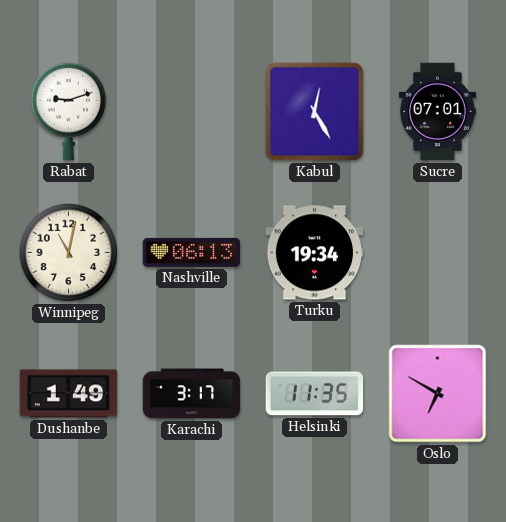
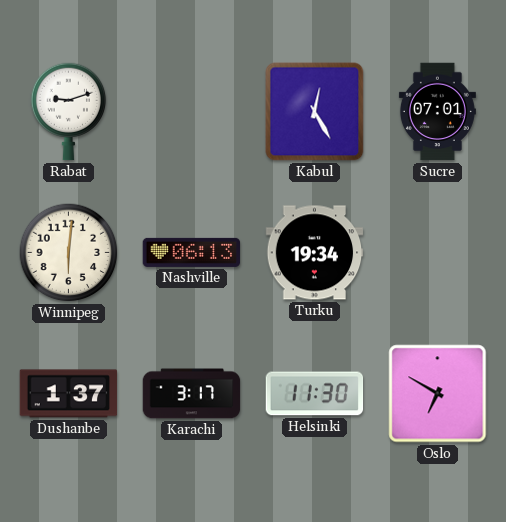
Winnipeg: 11:02 -> 6:01 (69, 253)
Dushanbe: 1:49 -> 1:37 (69, 394)
Helsinki: 11:35 -> 11:30 (315, 394)
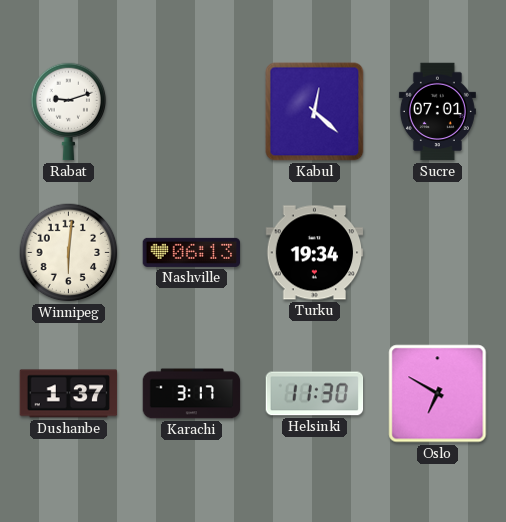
Kabul: 12:25 -> 12:22 (315, 112)
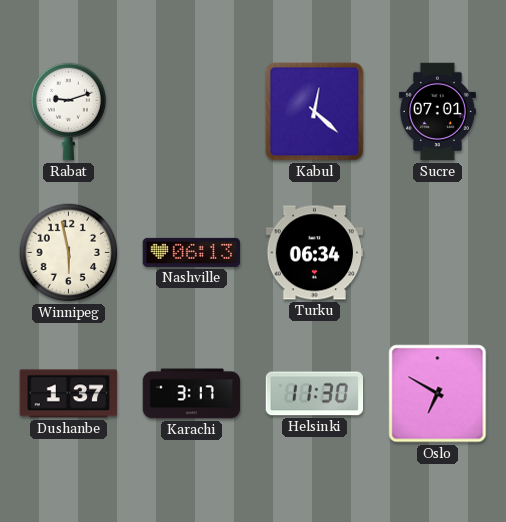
Winnipeg: 6:01 -> 5:58 (69, 253)
Turku: 19:34 -> 06:34 (315, 253)
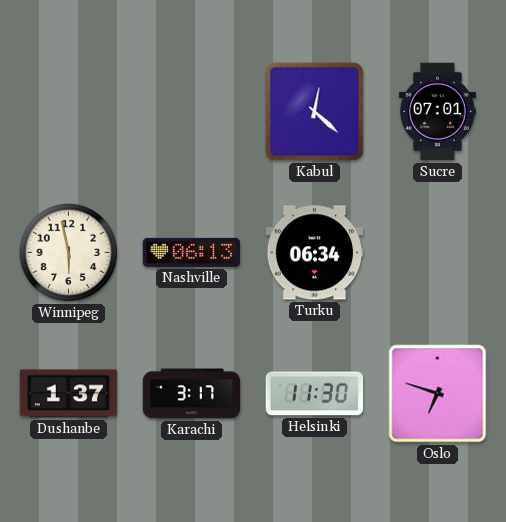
Rabat: 9:12 -> none (69, 112)
Oslo: 6:50 -> 6:48 (438, 394)
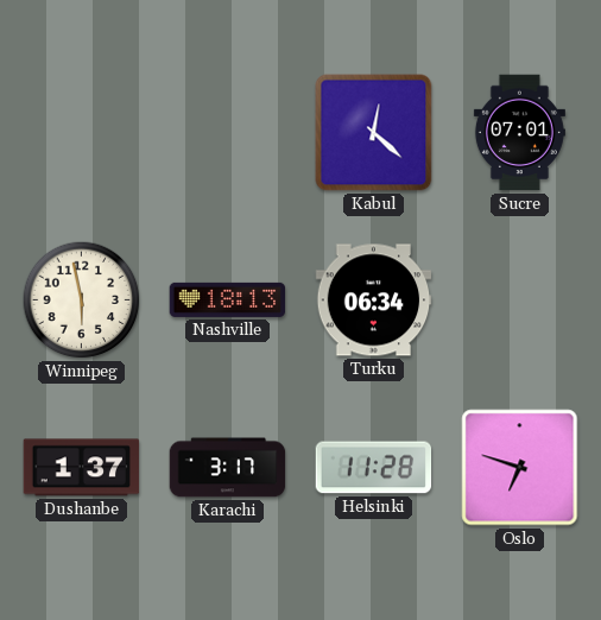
Nashville: 06:13 -> 18:13 (228, 299)
Helsinki: 11:30 -> 11:28 (374, 468)
